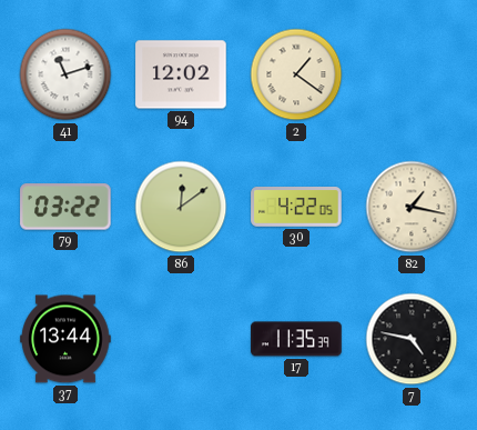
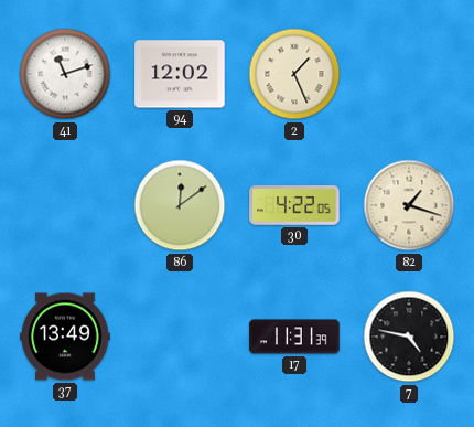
2: 1:21 -> 1:26 (294, 74)
79: 03:22 -> none (65, 207)
82: 1:17 -> 1:18 (409, 205)
37: 13:44 -> 13:49 (65, 337)
17: 11:35 -> 11:31 (294, 337)
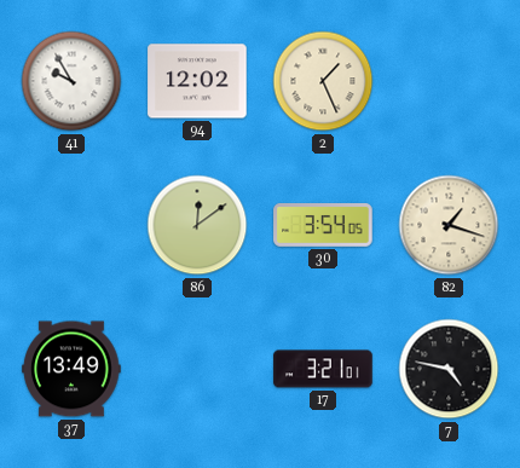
41: 11:12 -> 9:55 (71, 81)
30: 4:22 -> 3:54 (323, 225)
17: 11:31 -> 3:21 (323, 369)
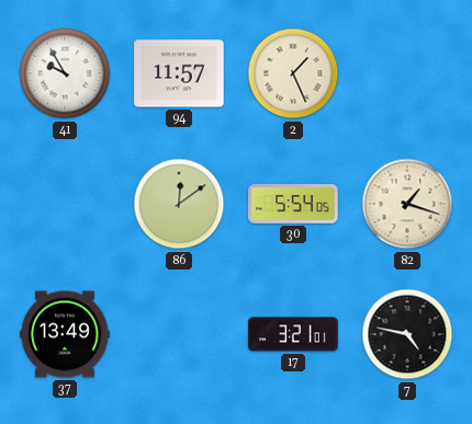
94: 12:02 -> 11:57 (179, 73)
30: 3:54 -> 5:54 (293, 204)
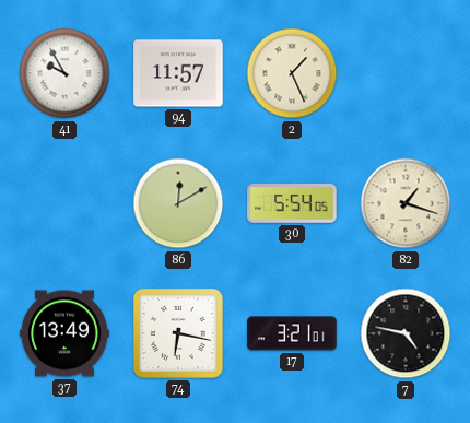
86: 12:09 -> 12:10 (178, 203)
74: none -> 6:17 (178, 333)
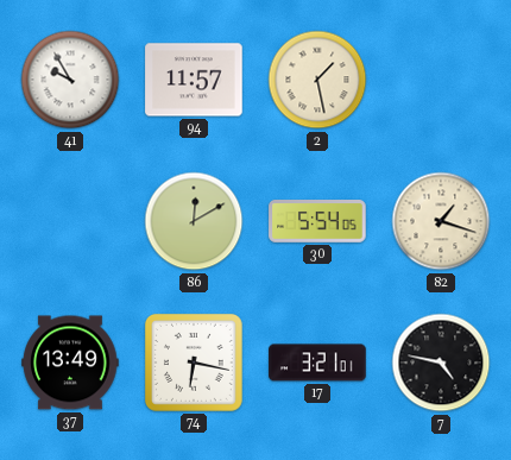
2: 1:26 -> 1:28 (317, 80)
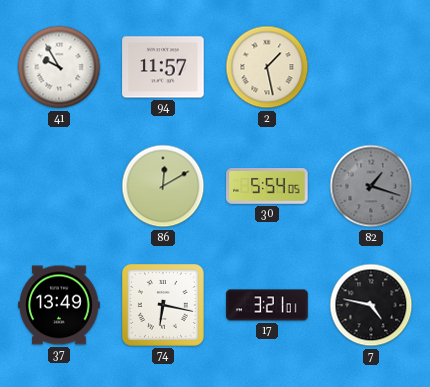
82 dial: cream -> grey (371, 186)
